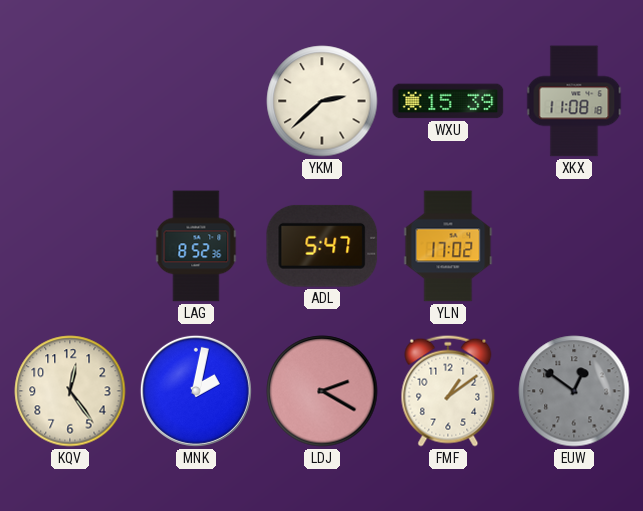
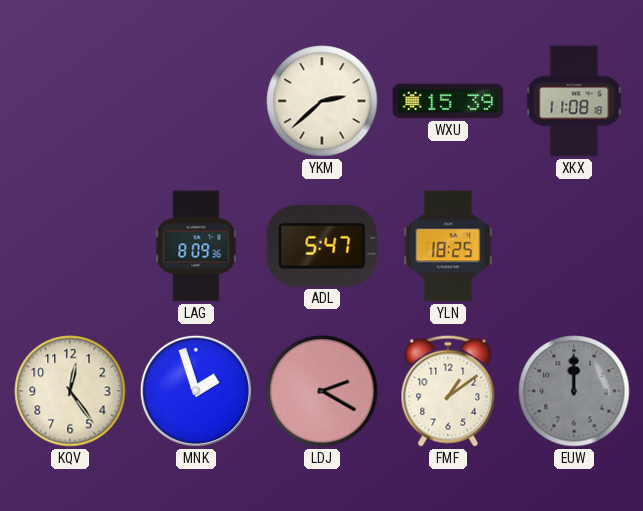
LAG: 8:52 -> 8:09 (196, 246)
YLN: 17:02 -> 18:25 (448, 246)
MNK: 2:02 -> 1:57 (196, 391)
EUW: 12:51 -> 12:00 (574, 391)
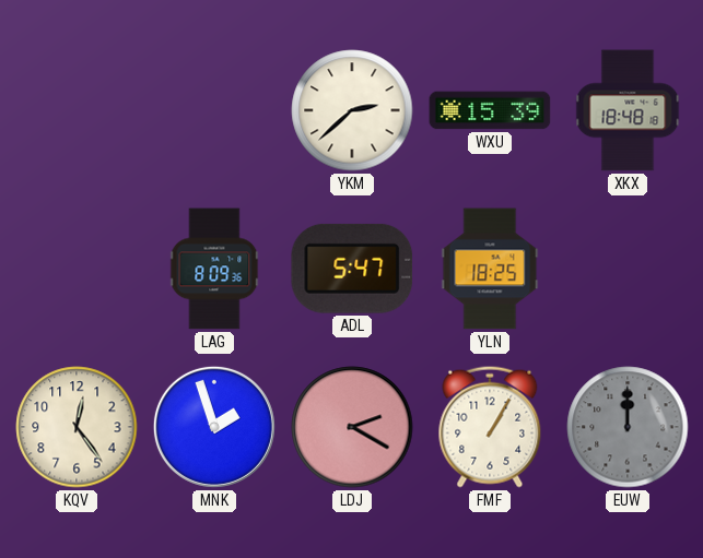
XKX: 11:08 -> 18:48 (628, 110)
FMF: 1:09 -> 1:05 (490, 427)
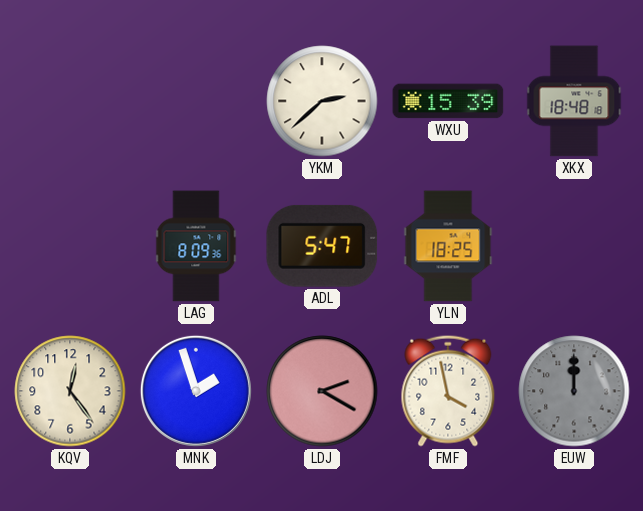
FMF: 1:05 -> 3:58 (448, 391)
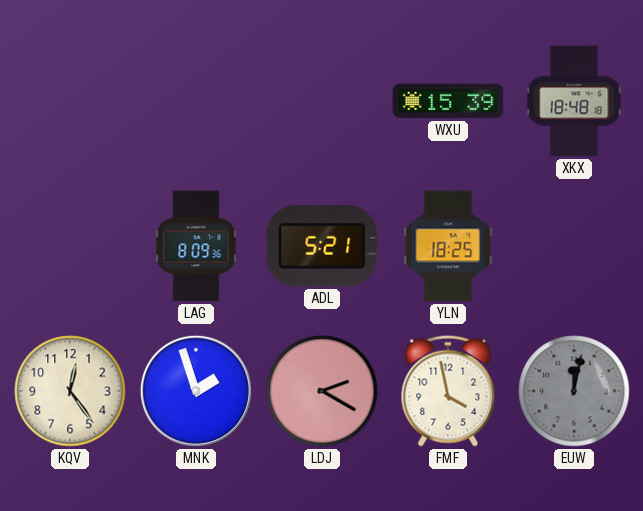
YKM: 2:38 -> none (322, 101)
ADL: 5:47 -> 5:21 (322, 246)
EUW: 12:00 -> 12:02 (574, 391)
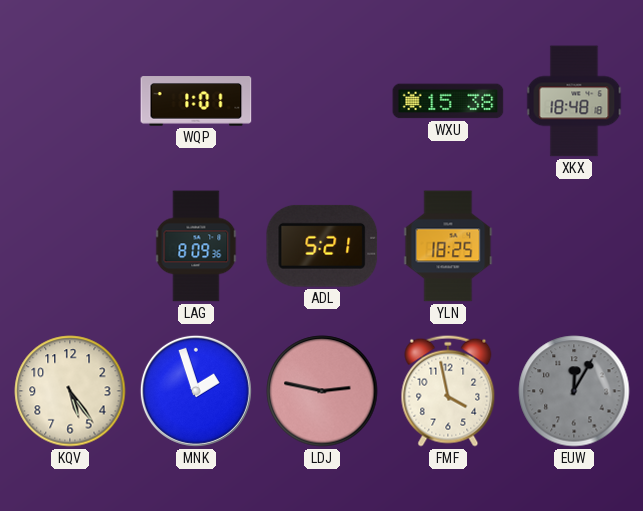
WQP: none -> 1:01 (196, 101)
WXU: 15:39 -> 15:38 (448, 101)
KQV: 12:24 -> 5:24 (70, 391)
LDJ: 2:20 -> 2:47 (322, 391)
EUW: 12:02 -> 12:05 (574, 391)
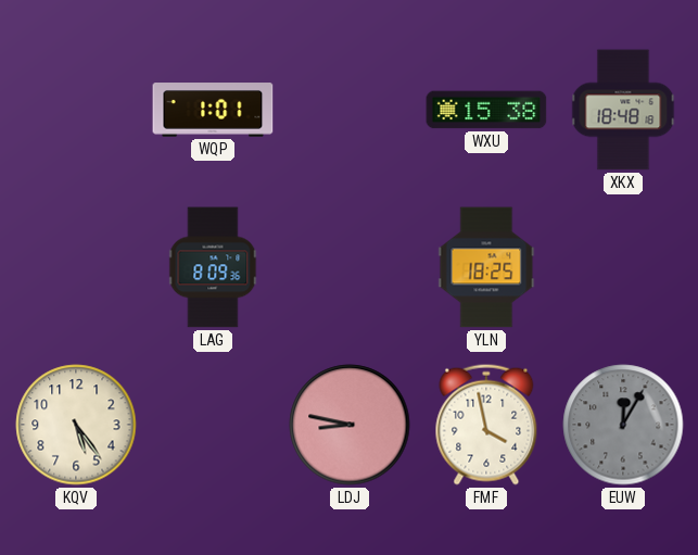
ADL: 5:21 -> none (322, 246)
MNK: 1:57 -> none (196, 391)
LDJ: 2:47 -> 8:47 (350, 425)
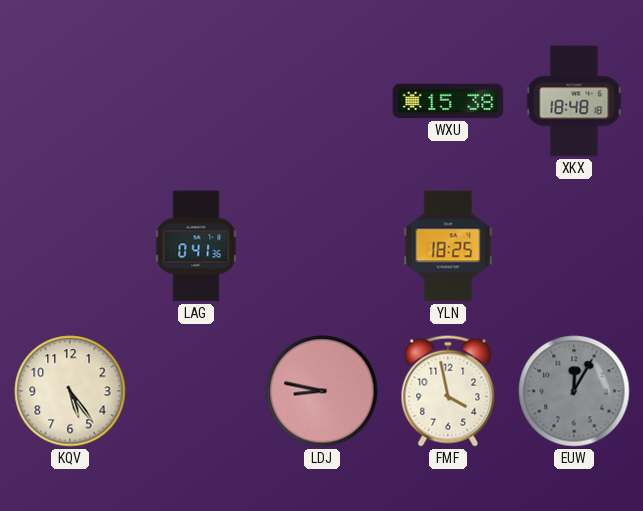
WQP: 1:01 -> none (213, 110)
LAG: 8:09 -> 0:41 (196, 246)
